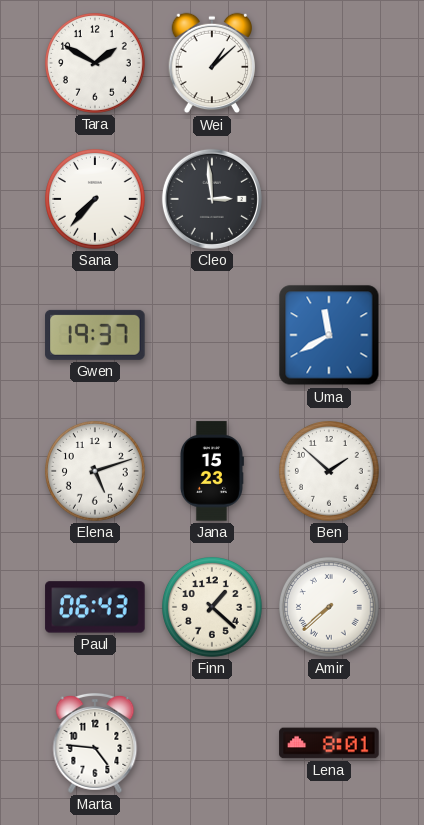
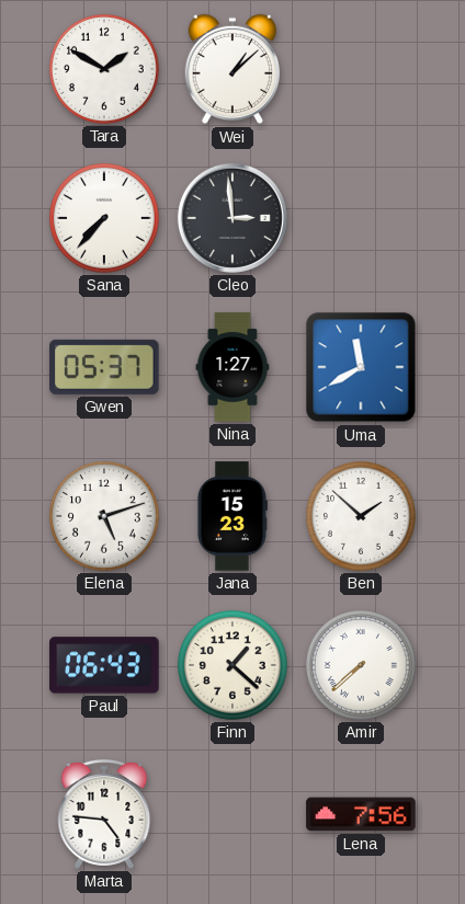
Gwen: 19:37 -> 05:37 (104, 367)
Nina: none -> 1:27 (232, 367)
Lena: 8:01 -> 7:56 (361, 814)
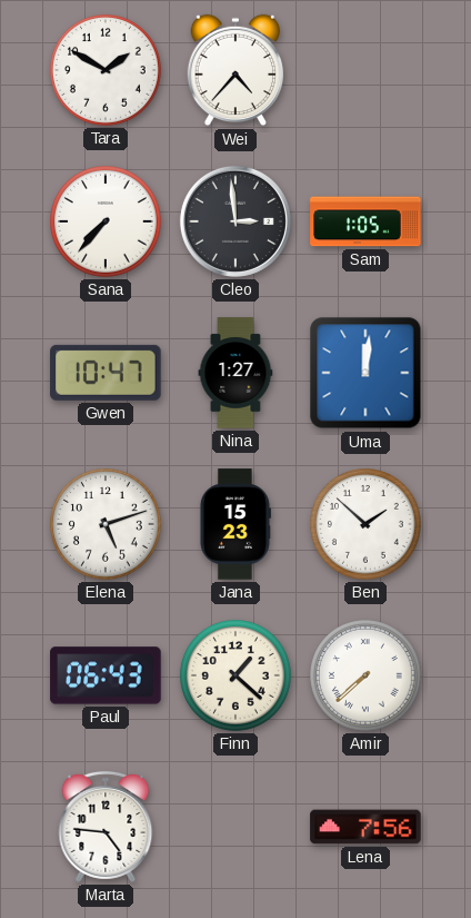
Wei: 1:08 -> 4:37 (235, 70)
Sam: none -> 1:05 (365, 221)
Gwen: 05:37 -> 10:47 (106, 373)
Uma: 11:40 -> 12:01 (365, 373)
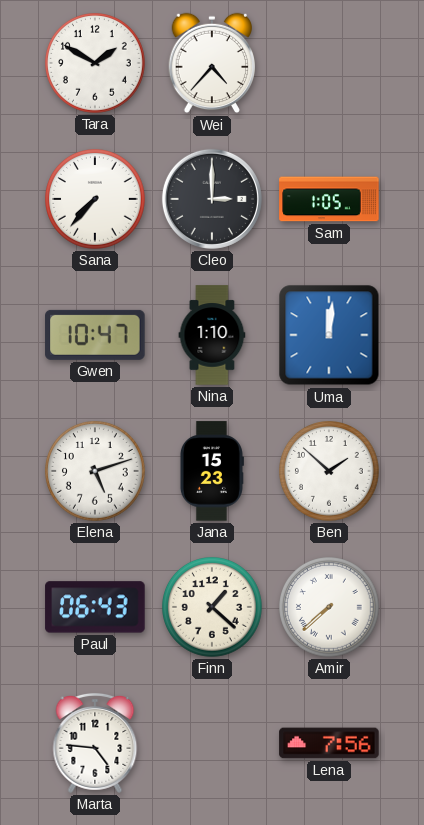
Cleo: 2:59 -> 3:00 (212, 199)
Nina: 1:27 -> 1:10 (212, 335)
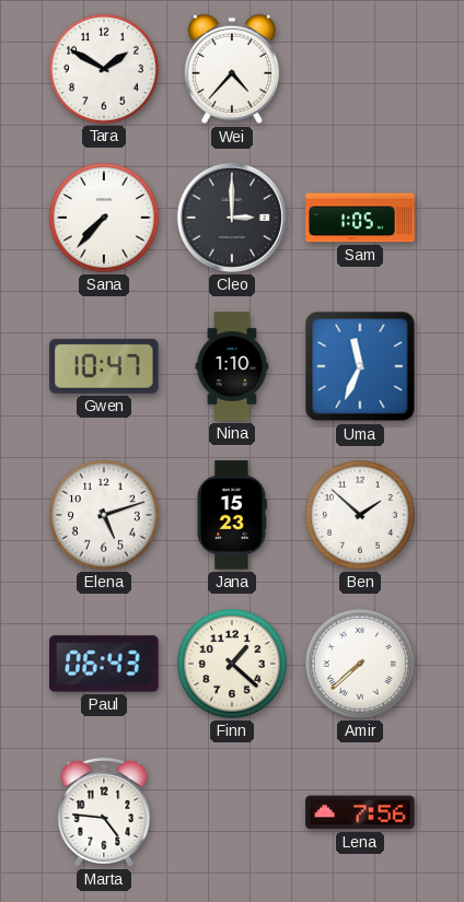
Uma: 12:01 -> 11:34 (360, 366)
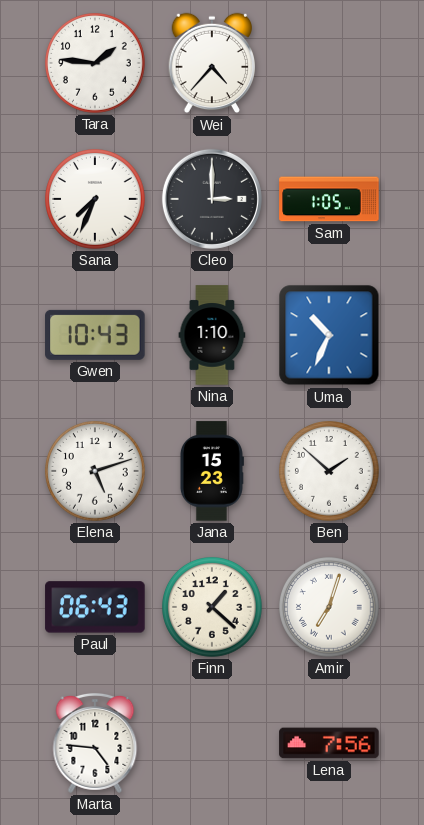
Tara: 1:50 -> 1:46 (96, 64)
Sana: 7:37 -> 7:34 (96, 200)
Gwen: 10:47 -> 10:43 (95, 335)
Uma: 11:34 -> 10:34 (329, 335)
Amir: 7:38 -> 7:03 (330, 608)
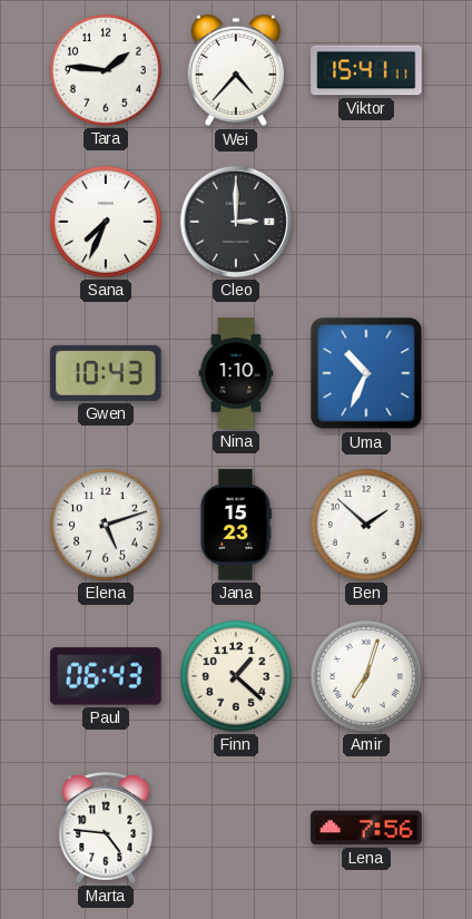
Viktor: none -> 15:41 (366, 70)
Sam: 1:05 -> none (329, 199)
